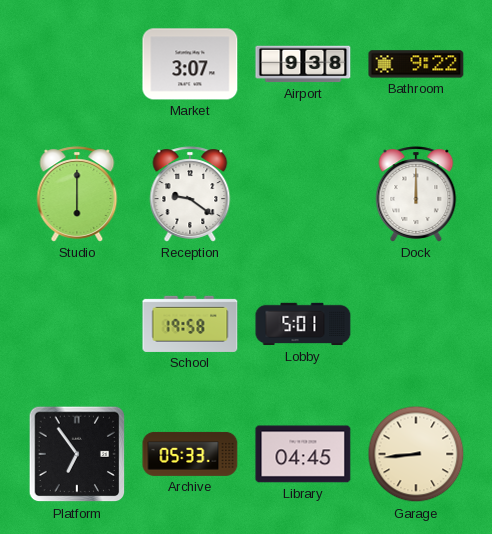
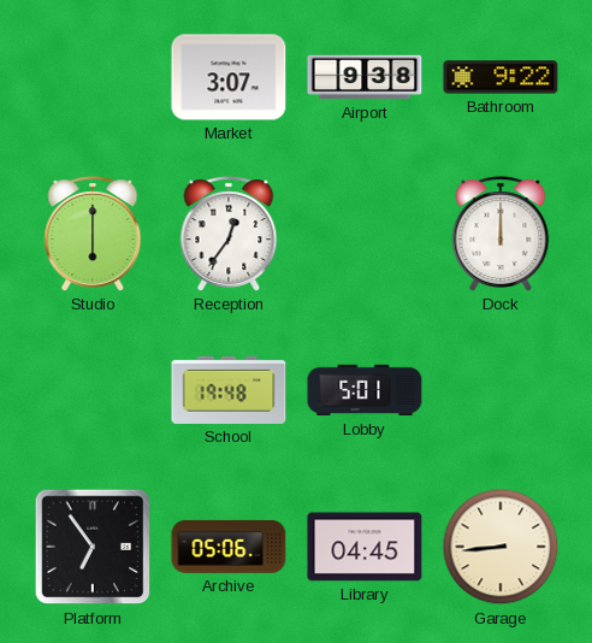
Reception: 9:21 -> 12:36 (229, 234)
School: 19:58 -> 19:48 (229, 390)
Archive: 05:33 -> 05:06 (229, 547)
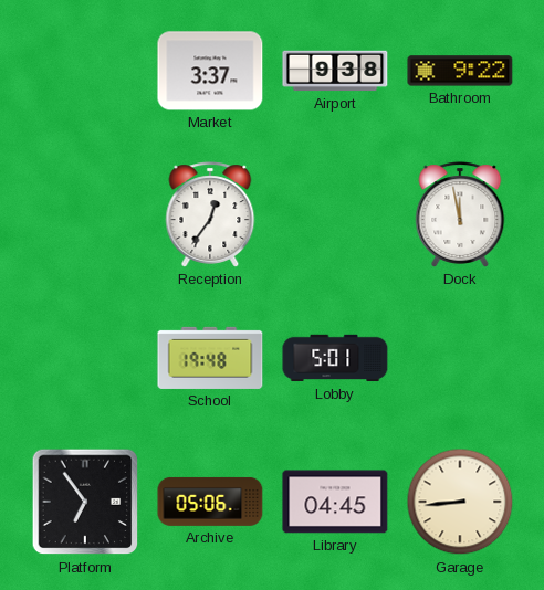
Market: 3:07 -> 3:37 (210, 71)
Studio: 6:00 -> none (93, 234)
Dock: 12:00 -> 11:58 (460, 214)
